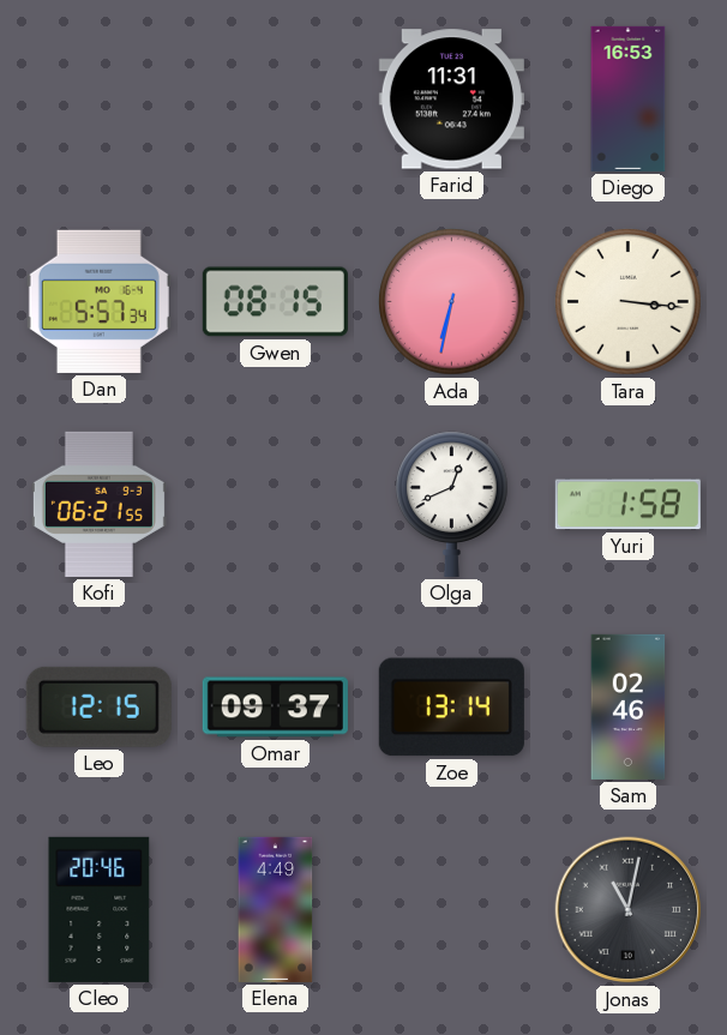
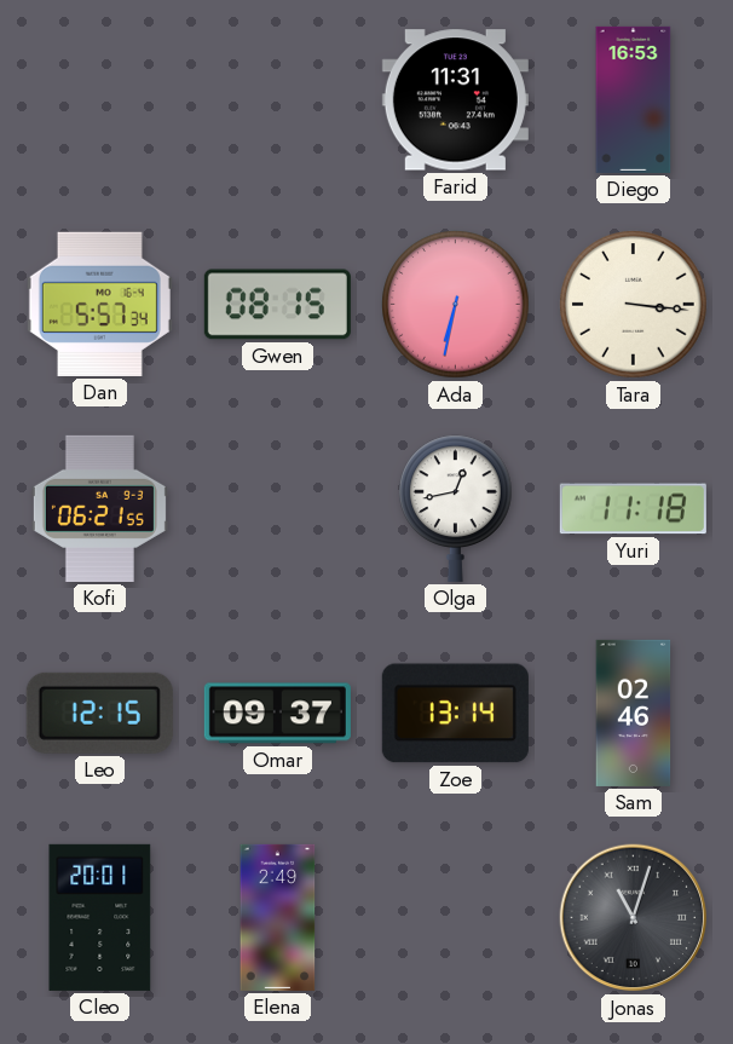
Olga: 12:41 -> 12:43 (456, 508)
Yuri: 1:58 -> 11:18 (633, 509)
Cleo: 20:46 -> 20:01 (100, 917)
Elena: 4:49 -> 2:49 (278, 917)
Jonas: 11:02 -> 11:03 (634, 918)
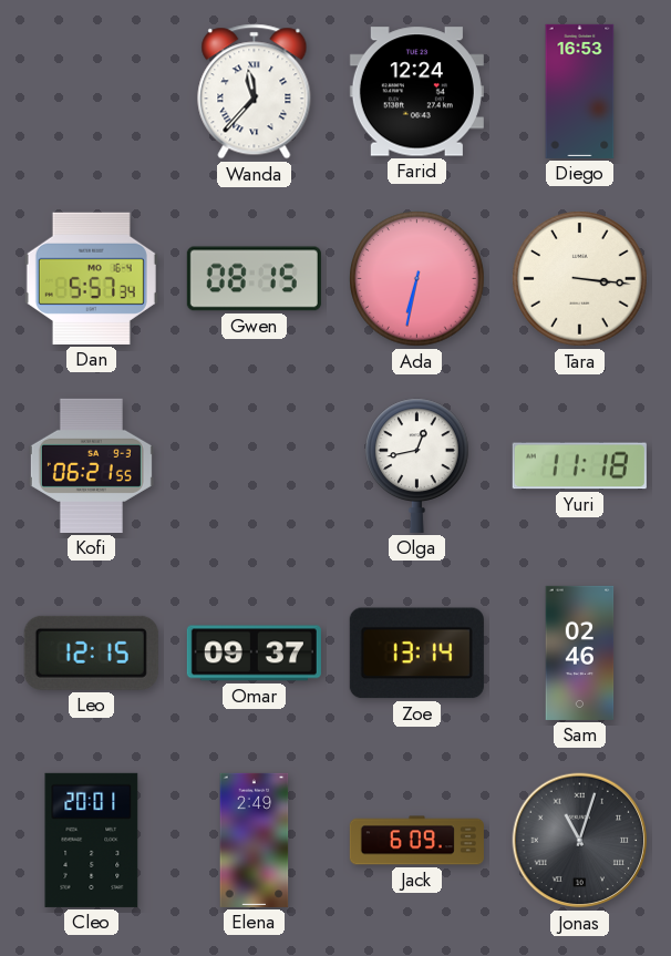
Wanda: none -> 11:37 (255, 92)
Farid: 11:31 -> 12:24 (416, 92)
Jack: none -> 6:09 (416, 841)
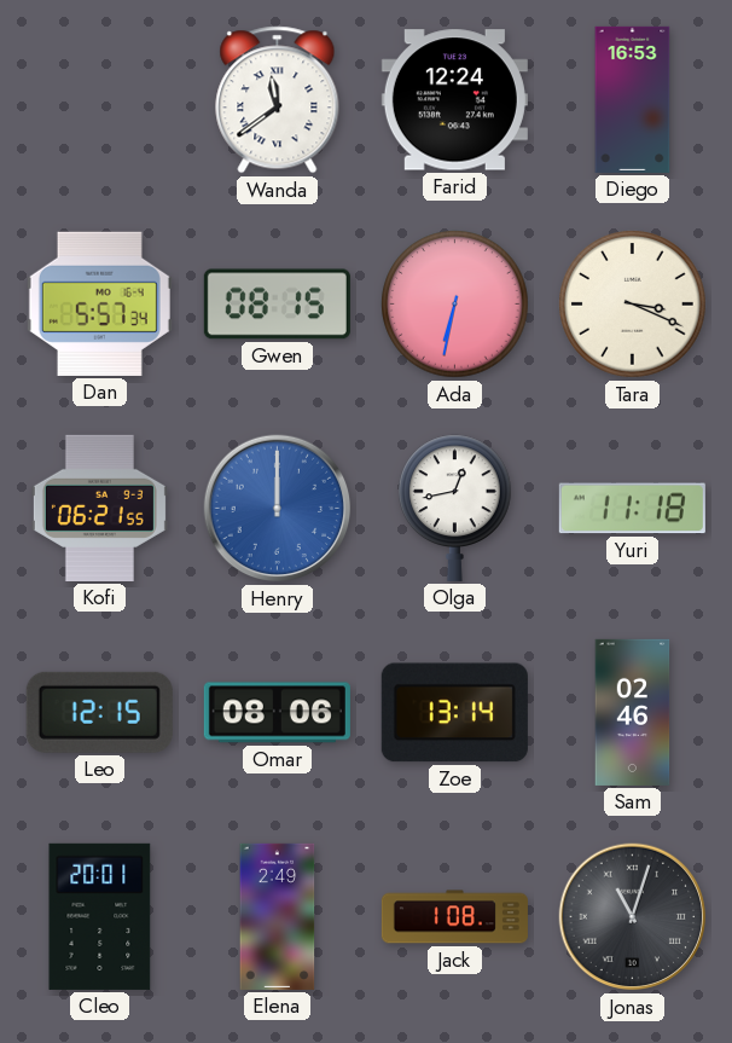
Wanda: 11:37 -> 11:39 (278, 100)
Tara: 3:16 -> 3:19 (633, 305)
Henry: none -> 12:00 (278, 509)
Omar: 09:37 -> 08:06 (277, 713)
Jack: 6:09 -> 1:08 (454, 917)
